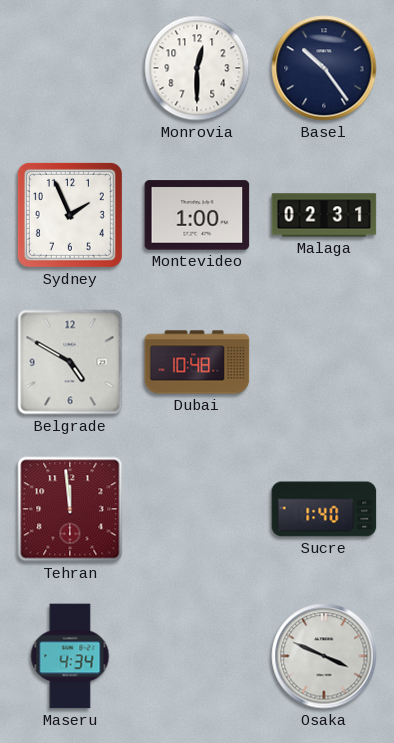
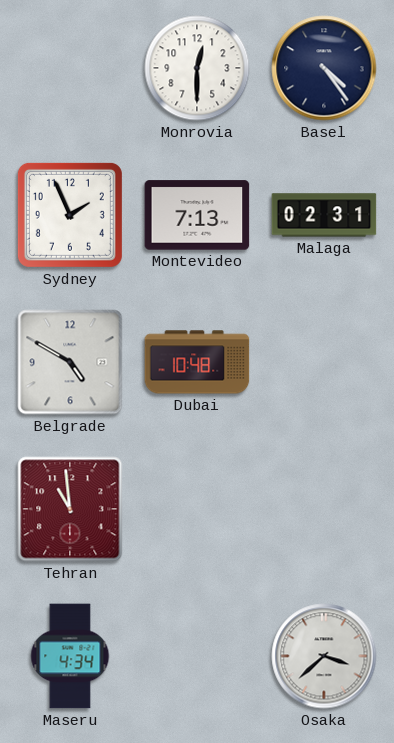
Basel: 10:24 -> 4:24 (324, 68)
Montevideo: 1:00 -> 7:13 (197, 215)
Tehran: 11:59 -> 10:59 (70, 509)
Sucre: 1:40 -> none (324, 509)
Osaka: 3:49 -> 3:38 (324, 656)
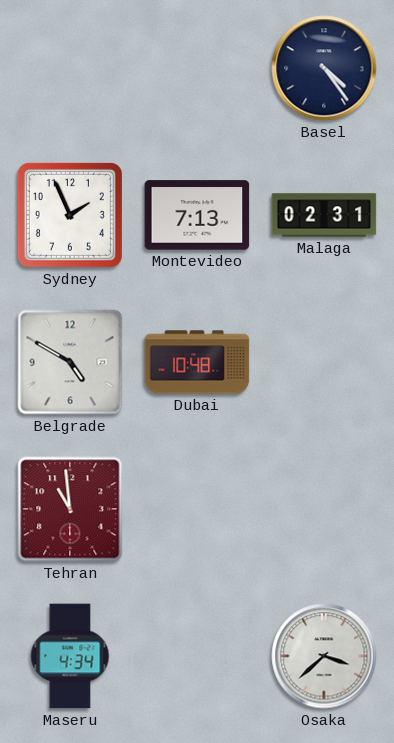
Monrovia: 12:30 -> none (197, 68)
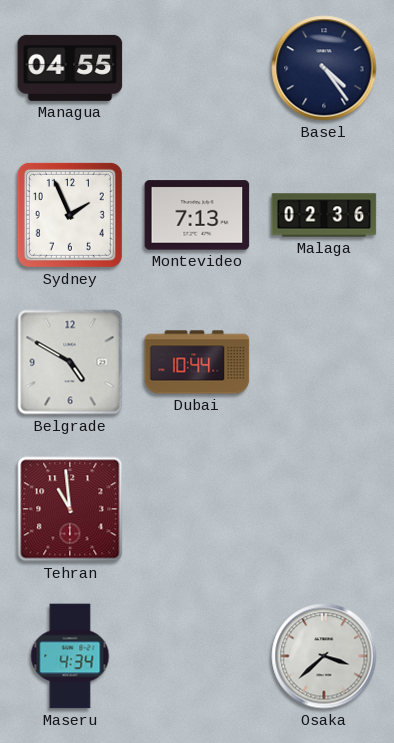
Managua: none -> 04:55 (70, 68)
Malaga: 02:31 -> 02:36 (324, 215)
Dubai: 10:48 -> 10:44 (197, 362)
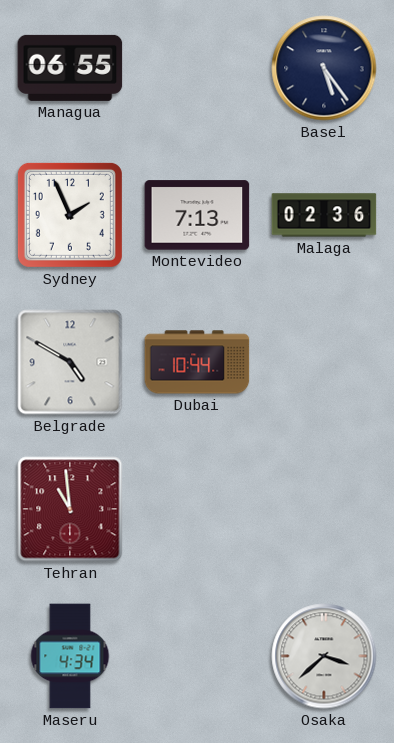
Managua: 04:55 -> 06:55 (70, 68)
Basel: 4:24 -> 5:24 (324, 68)
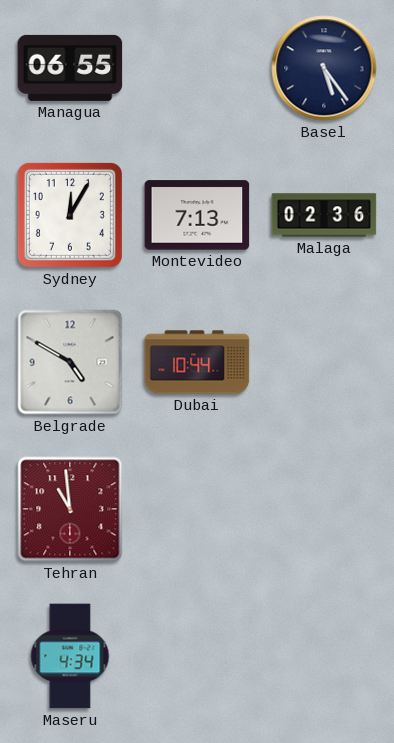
Sydney: 1:56 -> 12:05 (70, 215)
Osaka: 3:38 -> none (324, 656)
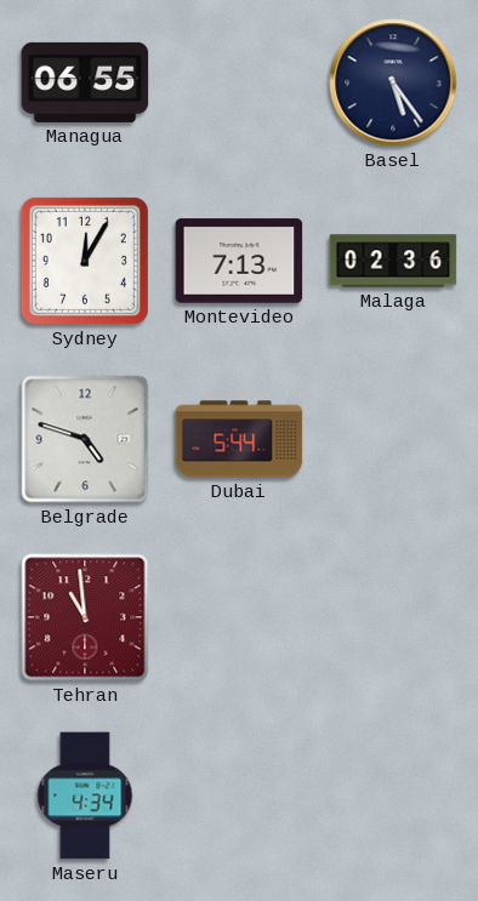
Belgrade: 4:50 -> 4:48 (85, 439)
Dubai: 10:44 -> 5:44 (239, 439)
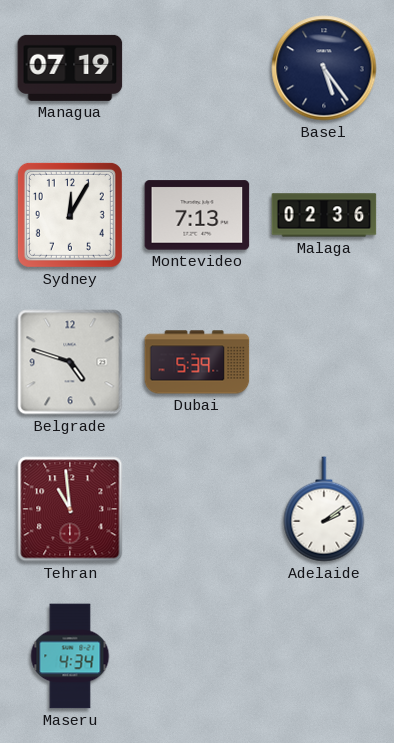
Managua: 06:55 -> 07:19 (70, 68)
Dubai: 5:44 -> 5:39 (197, 362)
Adelaide: none -> 2:09 (324, 509)
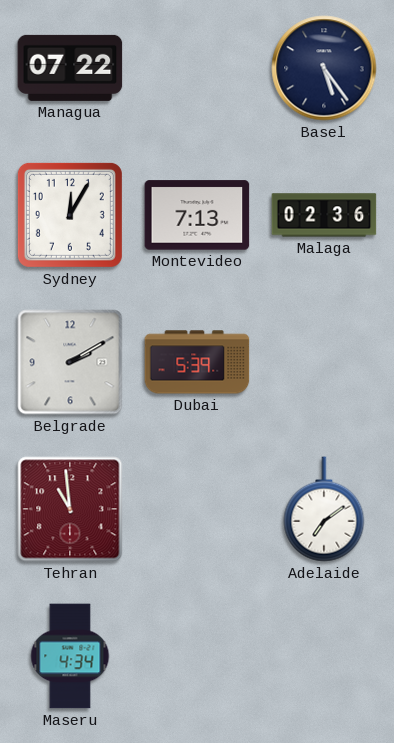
Managua: 07:19 -> 07:22 (70, 68)
Belgrade: 4:48 -> 2:10 (70, 362)
Adelaide: 2:09 -> 7:09 (324, 509)
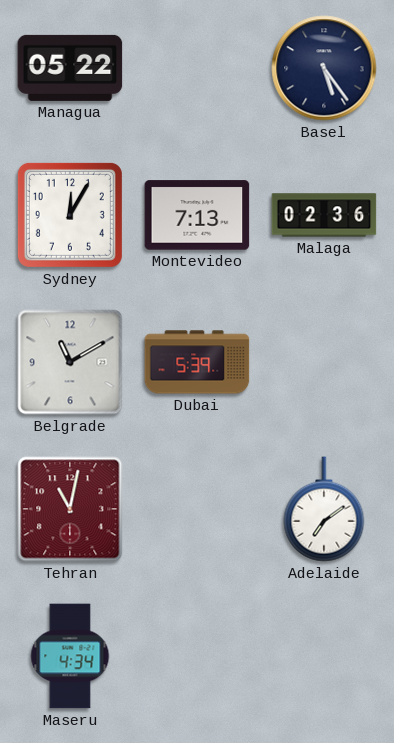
Managua: 07:22 -> 05:22 (70, 68)
Belgrade: 2:10 -> 11:10 (70, 362)
Tehran: 10:59 -> 11:02 (70, 509)
